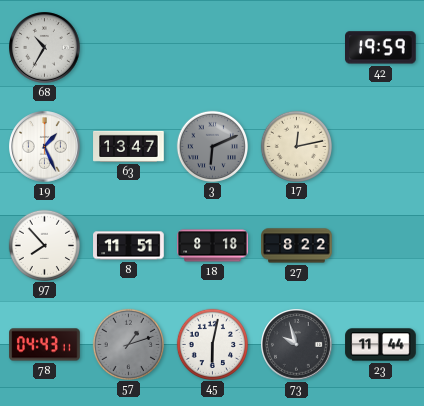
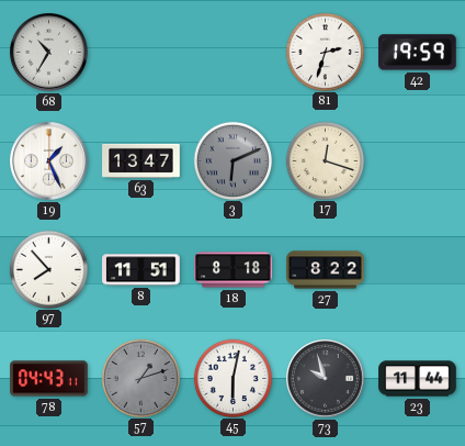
81: none -> 2:33 (325, 52)
17: 12:13 -> 12:18 (325, 160)
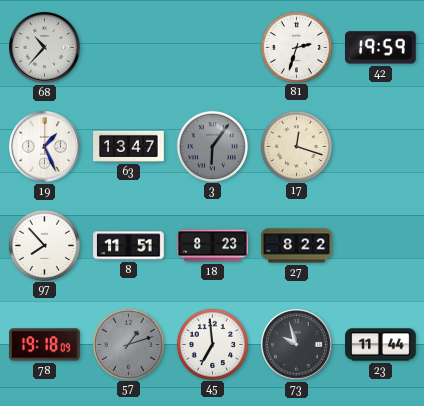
68: 10:35 -> 10:37 (45, 48)
3: 6:11 -> 6:06 (212, 146)
18: 8:18 -> 8:23 (213, 246)
78: 04:43 -> 19:18 (45, 345)
45: 6:02 -> 6:59 (212, 344)
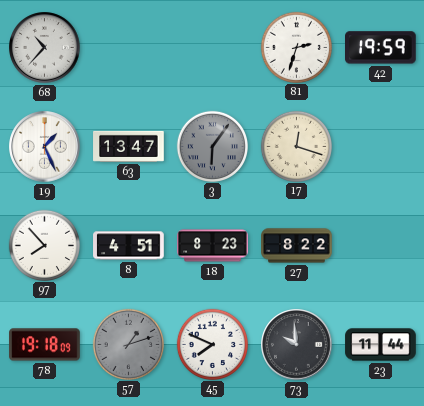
8: 11:51 -> 4:51 (129, 246)
45: 6:59 -> 7:49 (212, 344)
73: 9:57 -> 9:59 (297, 345)
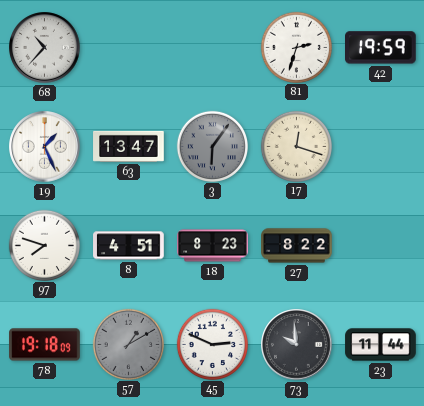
97: 7:53 -> 7:48 (44, 245)
57: 1:12 -> 1:10 (128, 344)
45: 7:49 -> 2:49 (212, 344)
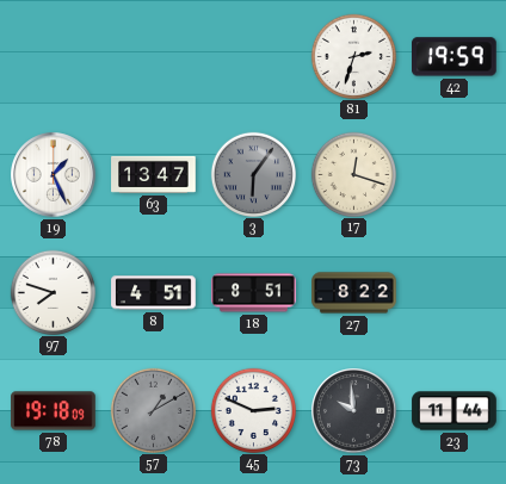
68: 10:37 -> none (45, 48)
18: 8:23 -> 8:51 (254, 293)
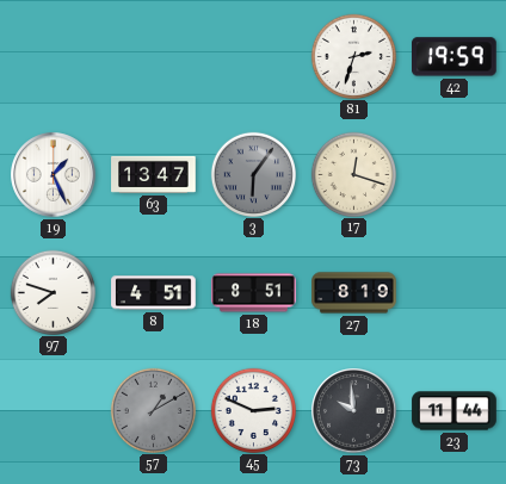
27: 8:22 -> 8:19 (354, 293)
78: 19:18 -> none (54, 411)
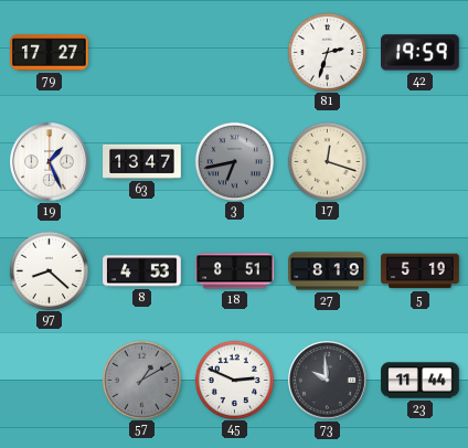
79: none -> 17:27 (50, 53)
3: 6:06 -> 6:43 (234, 161)
97: 7:48 -> 8:22 (49, 270)
8: 4:51 -> 4:53 (142, 271)
5: none -> 5:19 (421, 271)
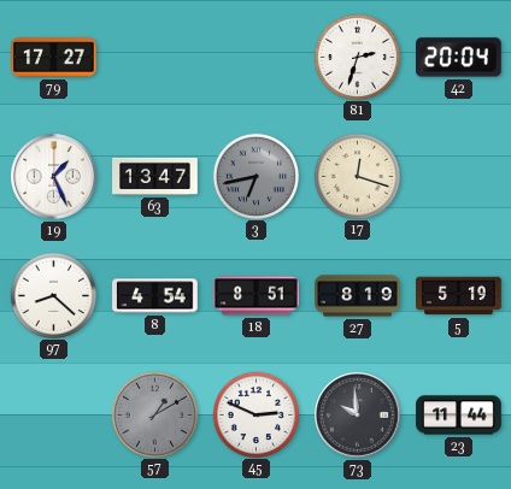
42: 19:59 -> 20:04 (459, 58)
8: 4:53 -> 4:54 (155, 296)
